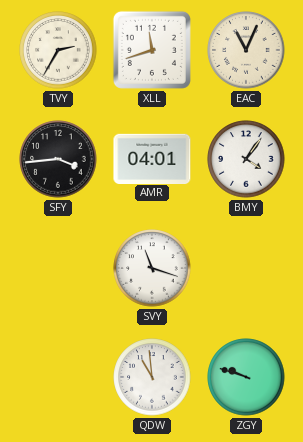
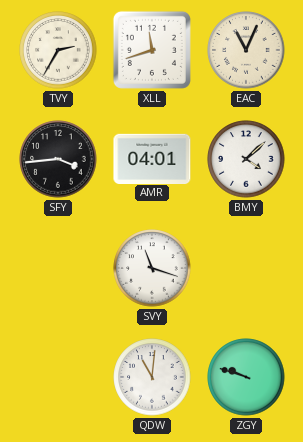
BMY: 4:06 -> 4:08 (246, 159)
QDW: 10:59 -> 11:01 (152, 377)
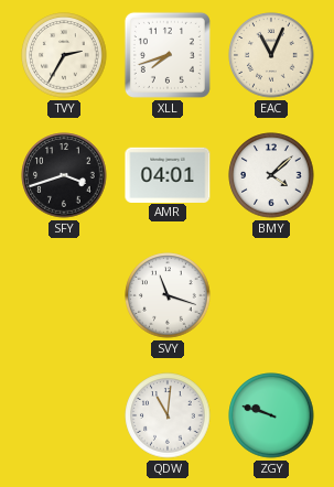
XLL: 11:42 -> 7:42 (168, 55)
SFY: 3:44 -> 3:42 (64, 175)
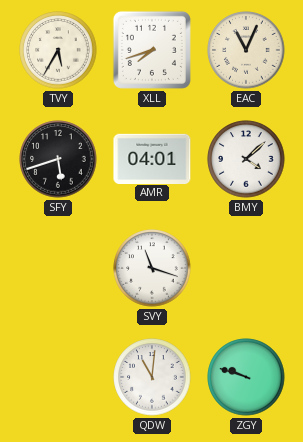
TVY: 2:35 -> 5:35 (58, 50)
SFY: 3:42 -> 5:42 (58, 159)
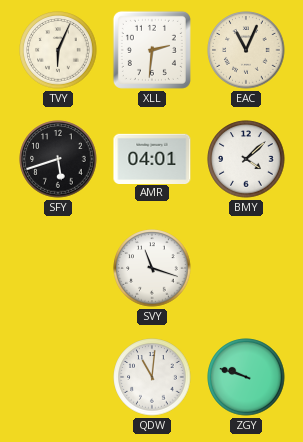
TVY: 5:35 -> 6:04 (58, 50)
XLL: 7:42 -> 2:31 (152, 50)
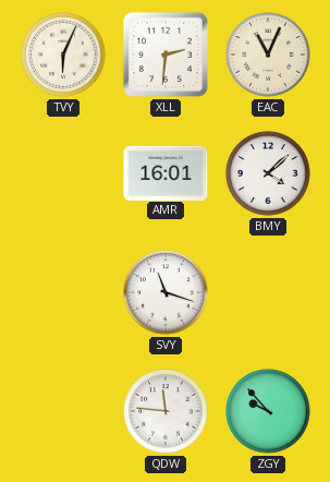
SFY: 5:42 -> none (58, 159)
AMR: 04:01 -> 16:01 (166, 172)
QDW: 11:01 -> 11:46 (166, 411)
ZGY: 9:48 -> 9:53 (268, 411)
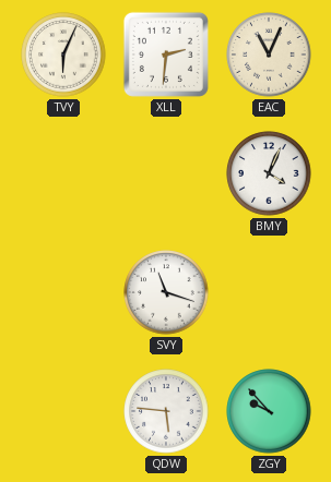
AMR: 16:01 -> none (166, 172)
BMY: 4:08 -> 4:04 (269, 173)
QDW: 11:46 -> 5:46 (166, 411)
